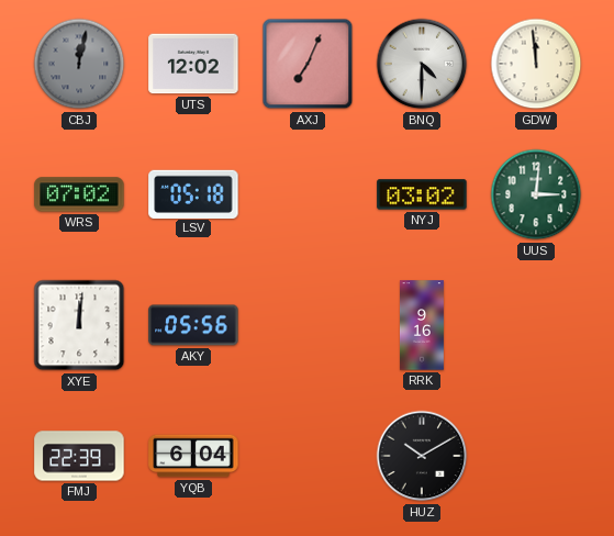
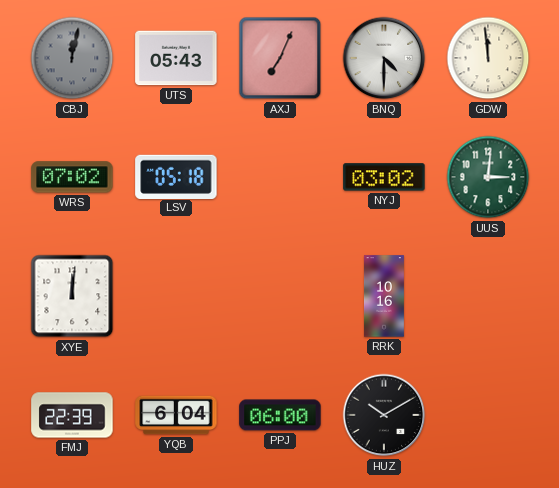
UTS: 12:02 -> 05:43 (176, 58)
AKY: 05:56 -> none (193, 325)
RRK: 9:16 -> 10:16 (385, 296)
PPJ: none -> 06:00 (280, 415)
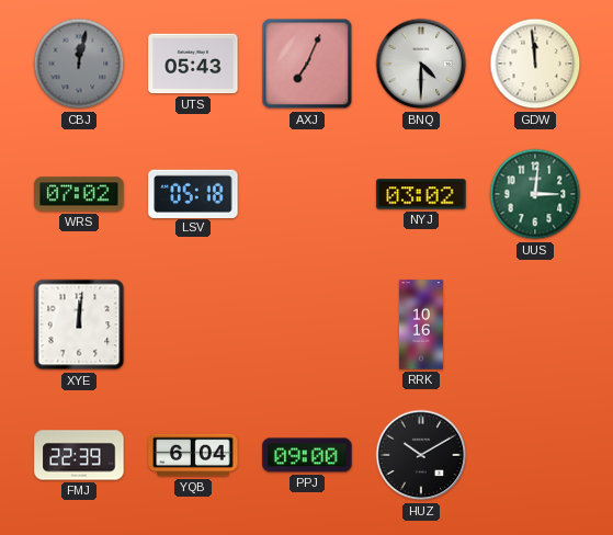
PPJ: 06:00 -> 09:00 (307, 455)
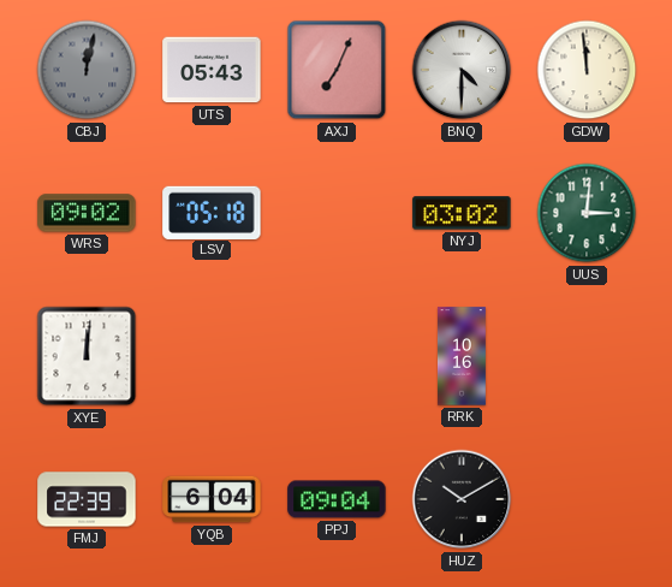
WRS: 07:02 -> 09:02 (87, 213)
PPJ: 09:00 -> 09:04 (337, 499)
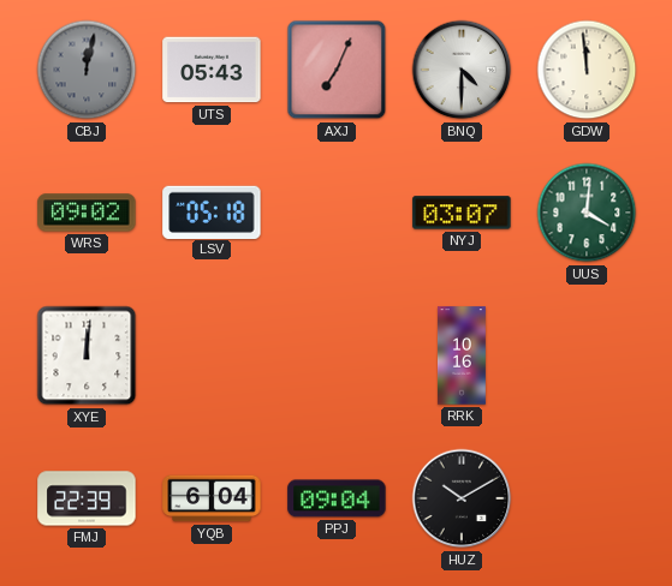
NYJ: 03:02 -> 03:07 (462, 213)
UUS: 3:01 -> 4:01 (587, 213)
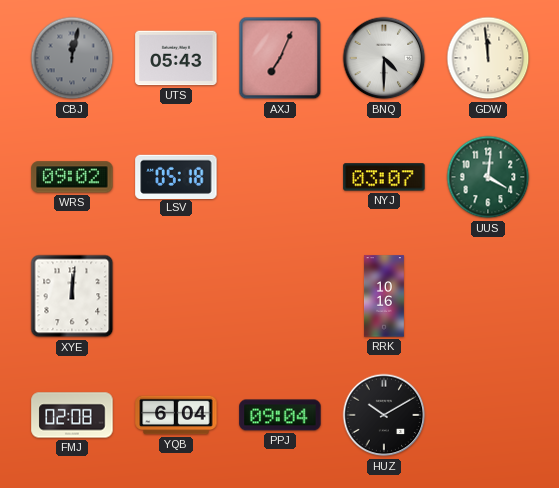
FMJ: 22:39 -> 02:08 (72, 415)
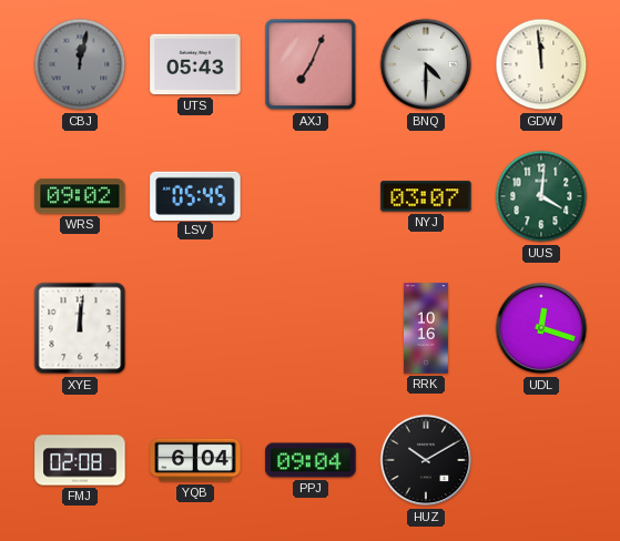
LSV: 05:18 -> 05:45 (195, 195)
UDL: none -> 12:18 (541, 328)
